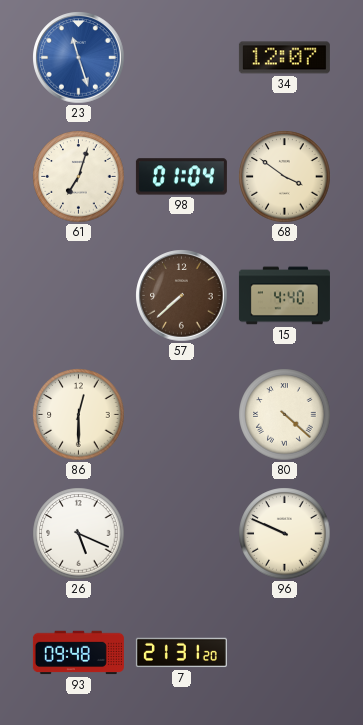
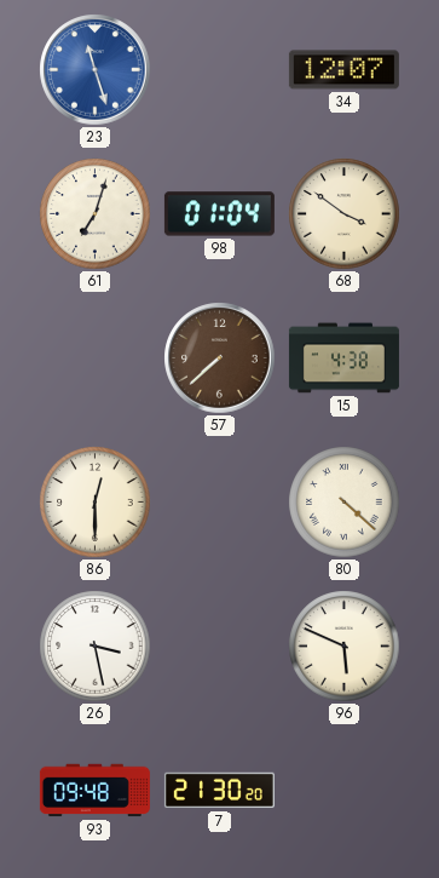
15: 4:40 -> 4:38 (343, 358)
26: 5:19 -> 3:28 (96, 647)
96: 9:49 -> 5:49 (345, 647)
7: 21:31 -> 21:30 (219, 791)
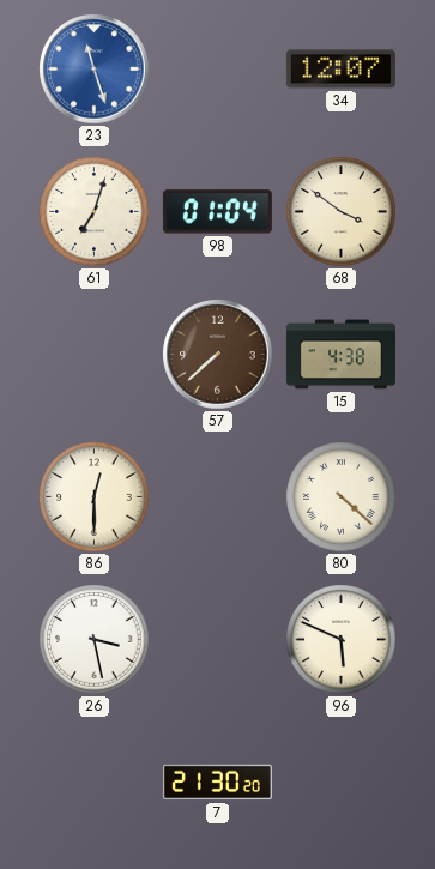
93: 09:48 -> none (94, 791)
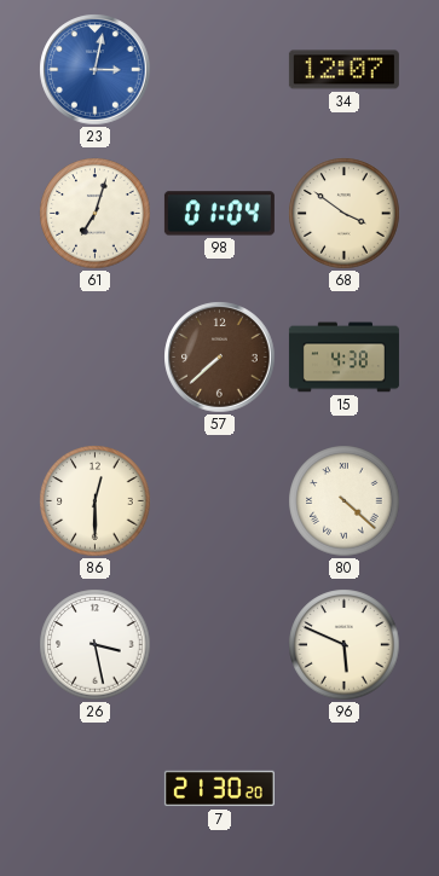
23: 11:27 -> 3:02 (96, 70)
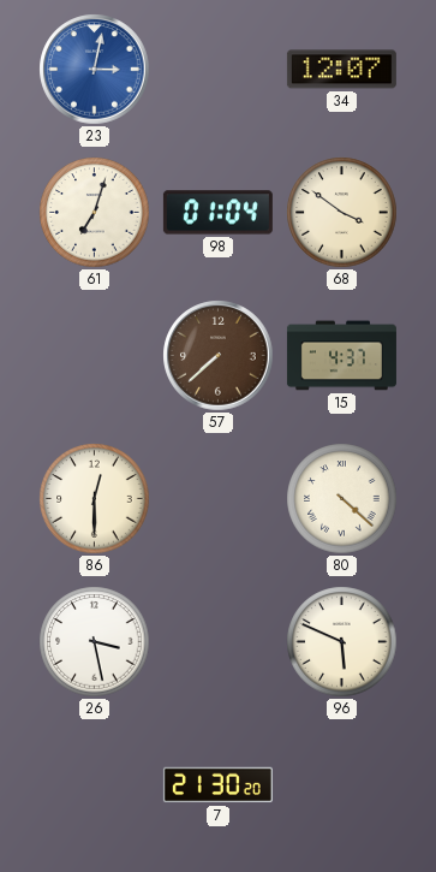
15: 4:38 -> 4:37 (341, 356)
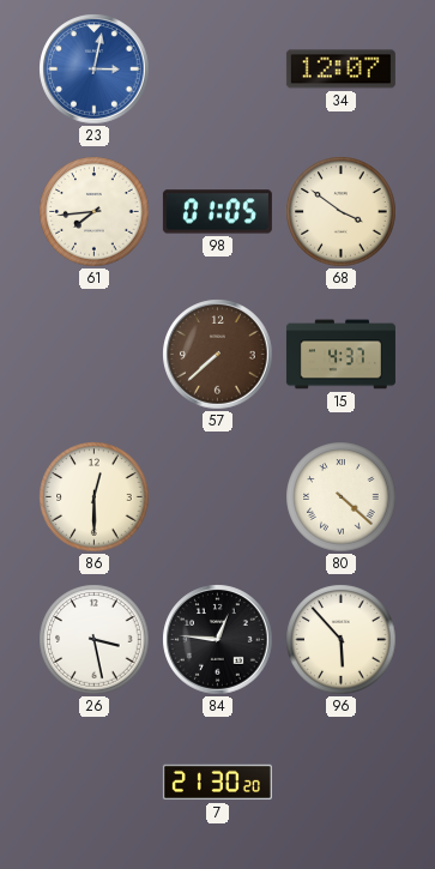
61: 7:03 -> 7:44 (95, 212)
98: 01:04 -> 01:05 (217, 212)
84: none -> 12:46 (218, 640)
96: 5:49 -> 5:53 (342, 640)
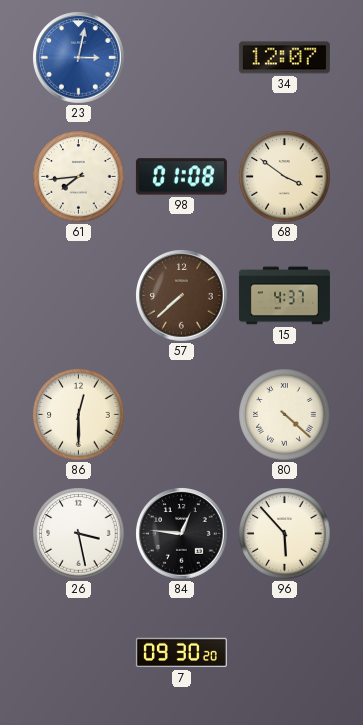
98: 01:05 -> 01:08 (181, 177)
7: 21:30 -> 09:30 (181, 653)
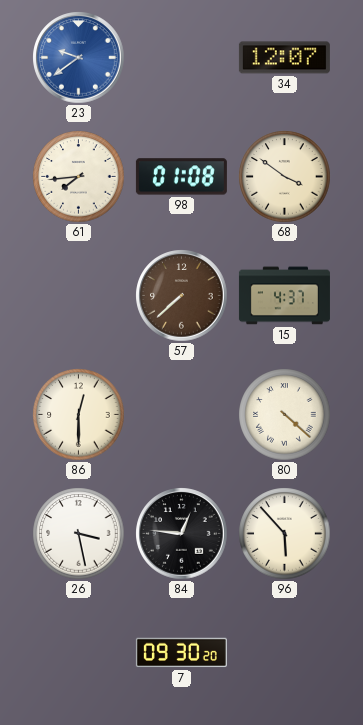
23: 3:02 -> 9:39 (79, 58)
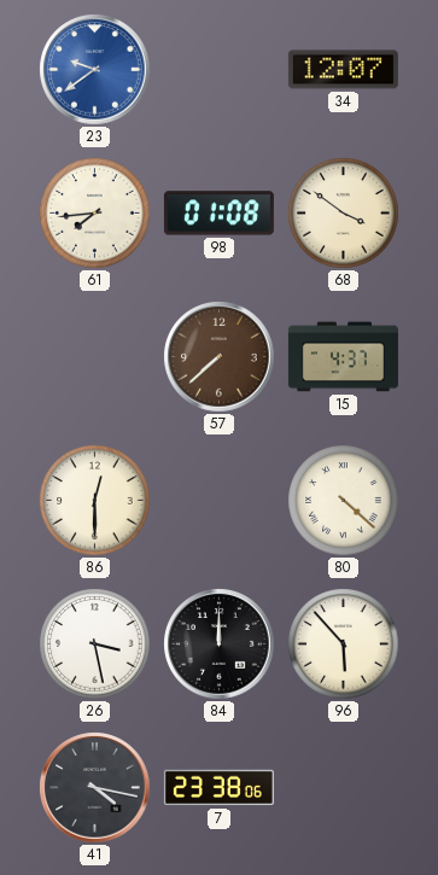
84: 12:46 -> 12:00 (220, 644)
41: none -> 4:17 (95, 788)
7: 09:30 -> 23:38 (218, 788)
